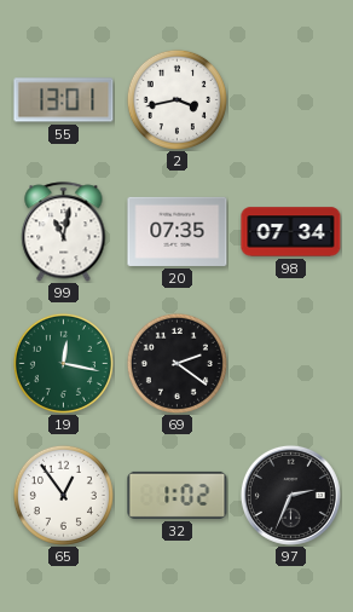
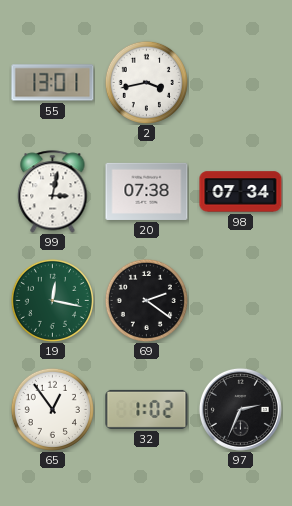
99: 11:02 -> 3:02 (53, 192)
20: 07:35 -> 07:38 (147, 191)
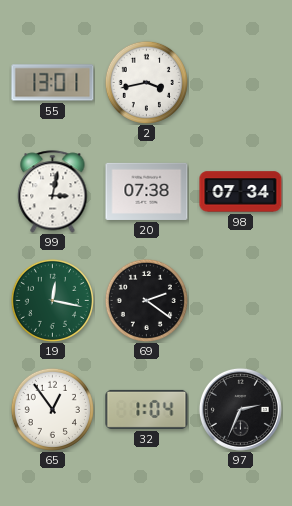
32: 1:02 -> 1:04 (147, 409)
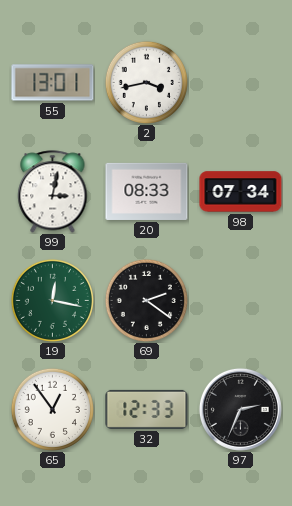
20: 07:38 -> 08:33 (147, 191)
32: 1:04 -> 12:33 (147, 409)
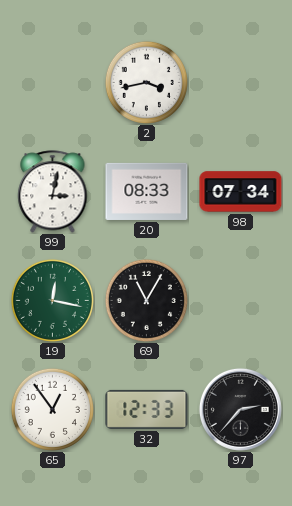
55: 13:01 -> none (53, 83)
69: 2:21 -> 11:05 (146, 300)
97: 2:34 -> 2:37 (240, 409)
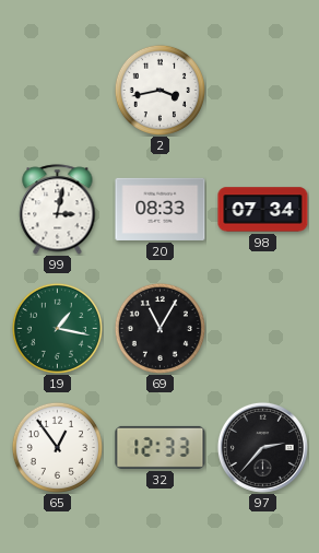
19: 12:17 -> 1:17 (57, 328)
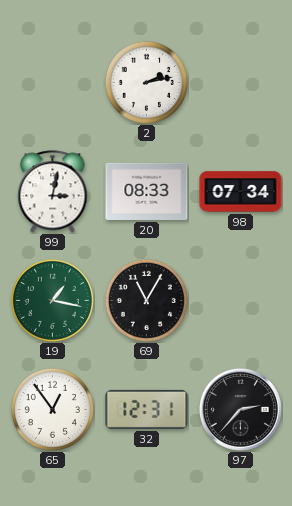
2: 3:43 -> 2:13 (146, 82)
32: 12:33 -> 12:31 (147, 409)
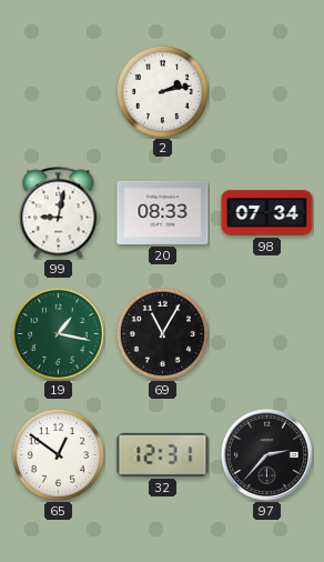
99: 3:02 -> 9:02 (59, 213)
65: 12:54 -> 12:51 (58, 454)
